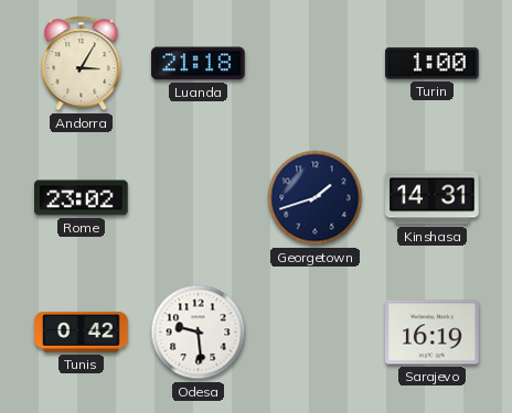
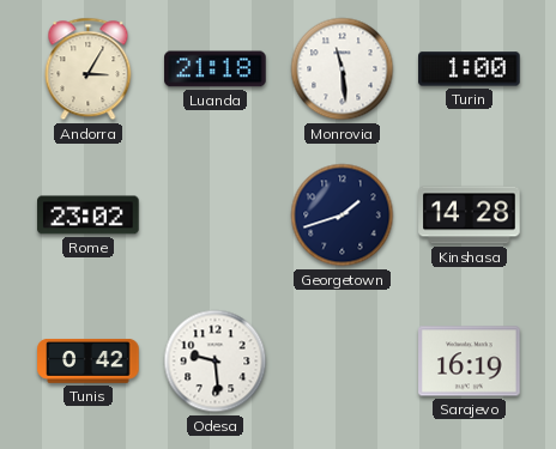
Monrovia: none -> 11:29 (343, 69)
Kinshasa: 14:31 -> 14:28 (470, 216)
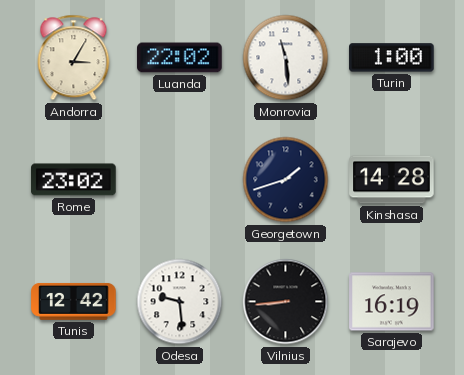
Luanda: 21:18 -> 22:02 (180, 58)
Tunis: 0:42 -> 12:42 (74, 301)
Vilnius: none -> 8:44 (286, 302)
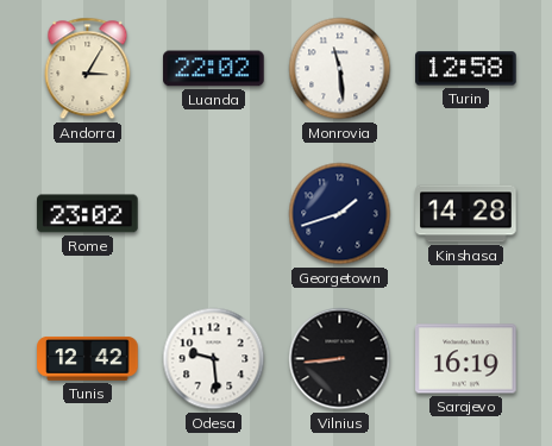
Turin: 1:00 -> 12:58 (466, 69)
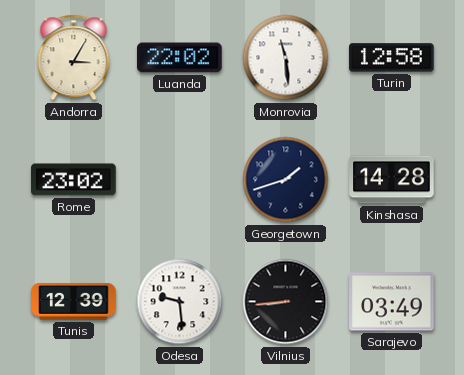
Tunis: 12:42 -> 12:39 (74, 301)
Sarajevo: 16:19 -> 03:49 (392, 302)
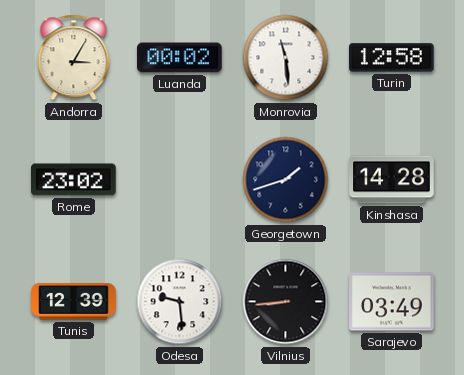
Luanda: 22:02 -> 00:02 (180, 58)
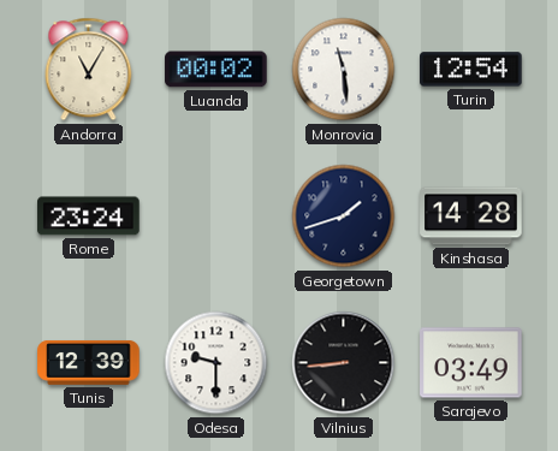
Andorra: 3:05 -> 11:05 (89, 70)
Turin: 12:58 -> 12:54 (471, 70)
Rome: 23:02 -> 23:24 (89, 216)
Odesa: 9:29 -> 9:30 (216, 363)
